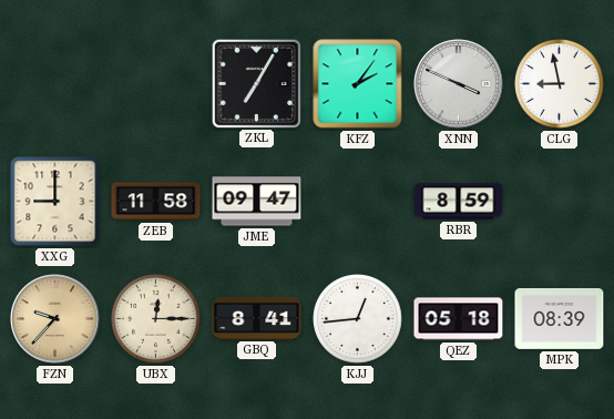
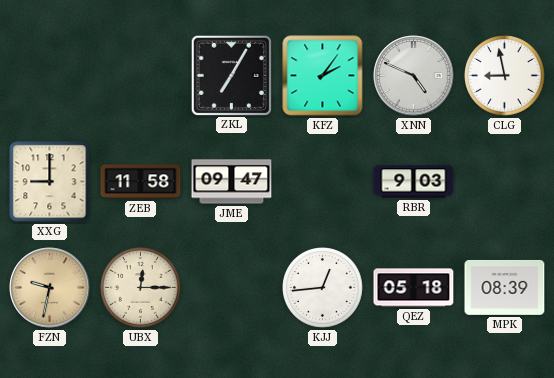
XNN: 3:49 -> 4:49 (414, 76)
RBR: 8:59 -> 9:03 (414, 182)
FZN: 9:37 -> 9:32 (50, 288)
GBQ: 8:41 -> none (257, 318)
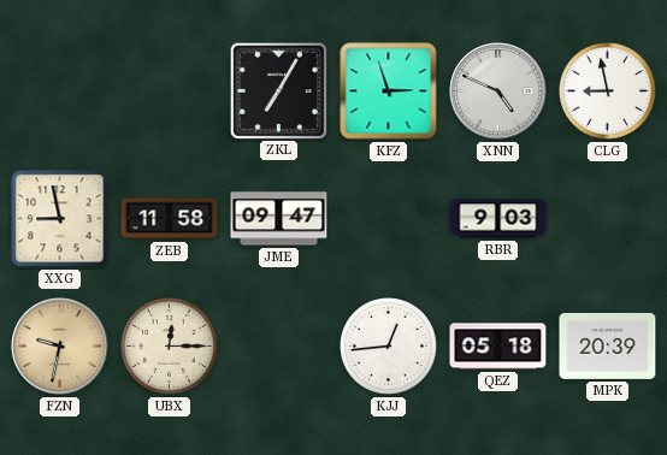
KFZ: 2:06 -> 2:57 (389, 91)
XXG: 9:00 -> 8:58 (60, 219)
MPK: 08:39 -> 20:39 (608, 345)
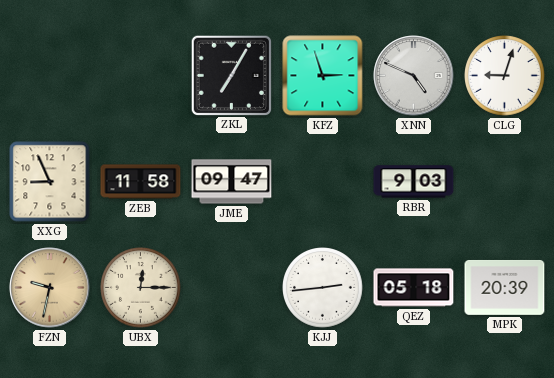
CLG: 8:58 -> 9:03 (505, 76)
XXG: 8:58 -> 8:56 (50, 182)
KJJ: 12:44 -> 2:44 (323, 288)
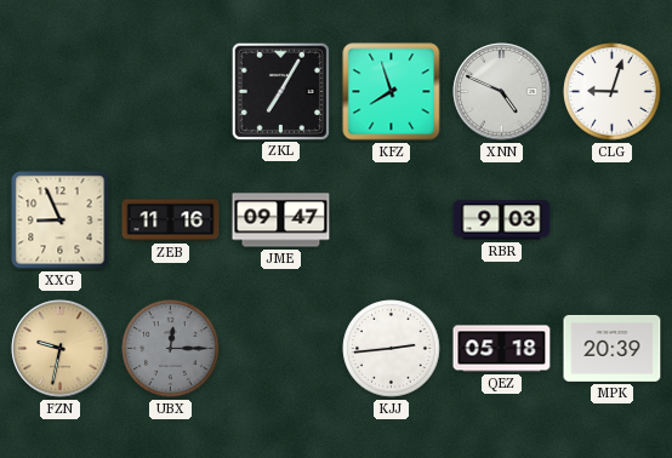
KFZ: 2:57 -> 7:57 (392, 92)
ZEB: 11:58 -> 11:16 (171, 221)
UBX dial: cream -> grey (171, 349)
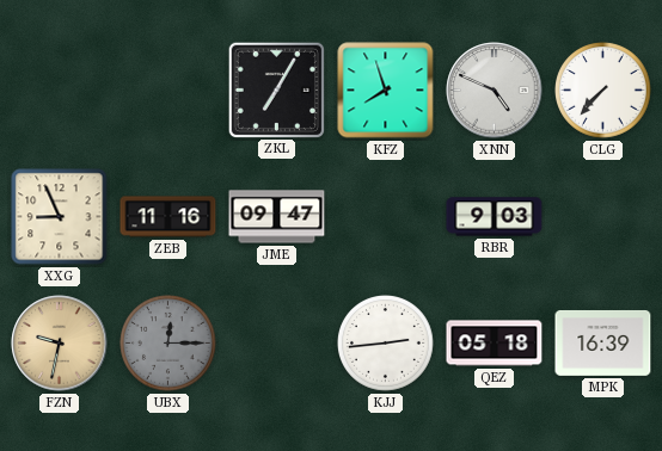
CLG: 9:03 -> 7:37 (603, 91)
MPK: 20:39 -> 16:39 (603, 342)
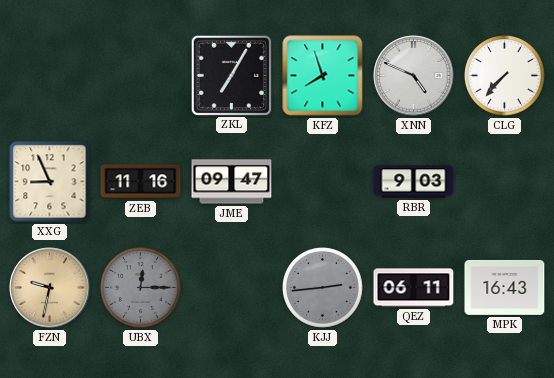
KJJ dial: white -> grey (323, 288)
QEZ: 05:18 -> 06:11 (414, 288)
MPK: 16:39 -> 16:43 (505, 287)
